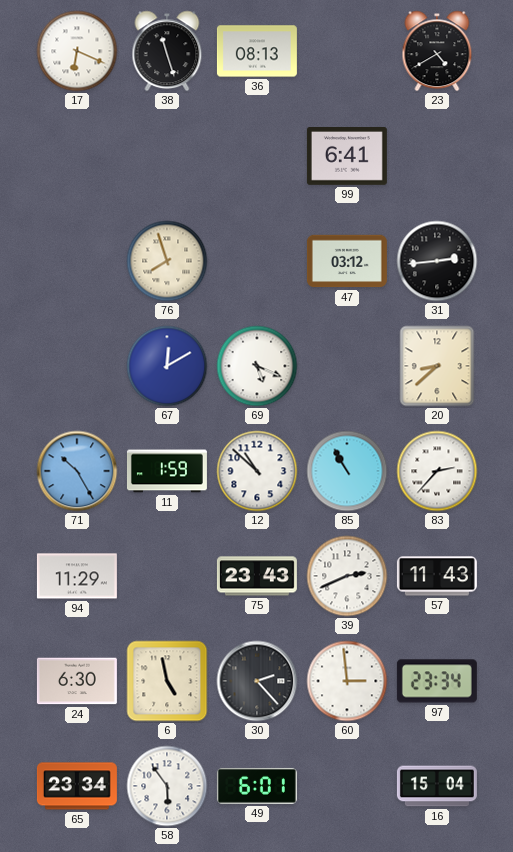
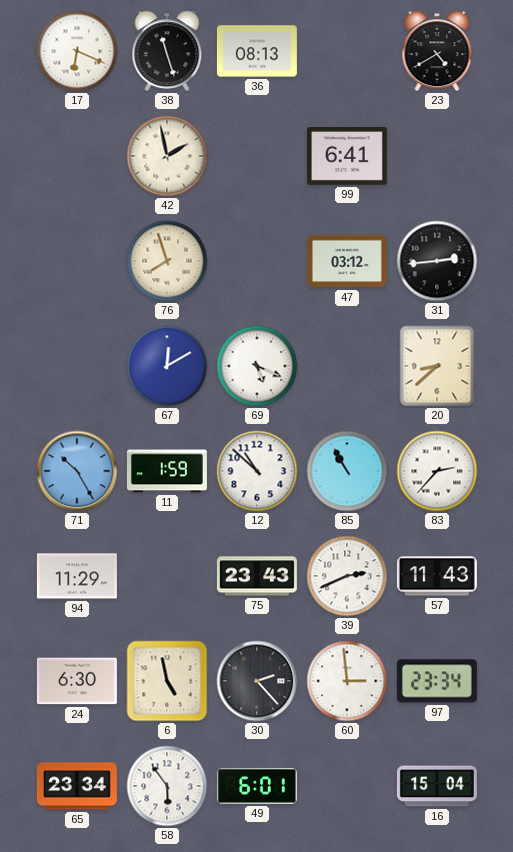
42: none -> 1:58 (167, 156)
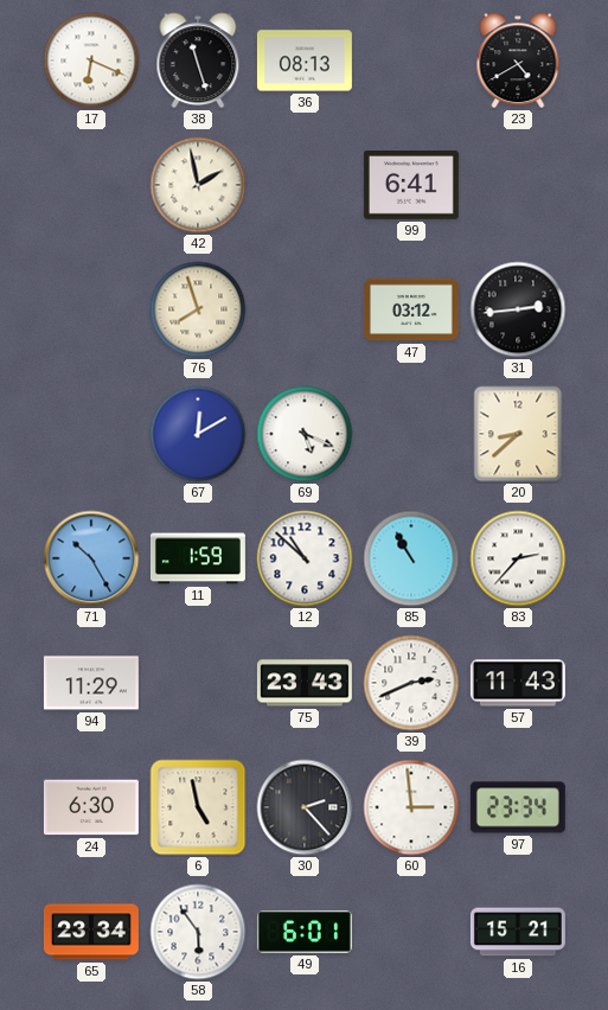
16: 15:04 -> 15:21 (518, 932)
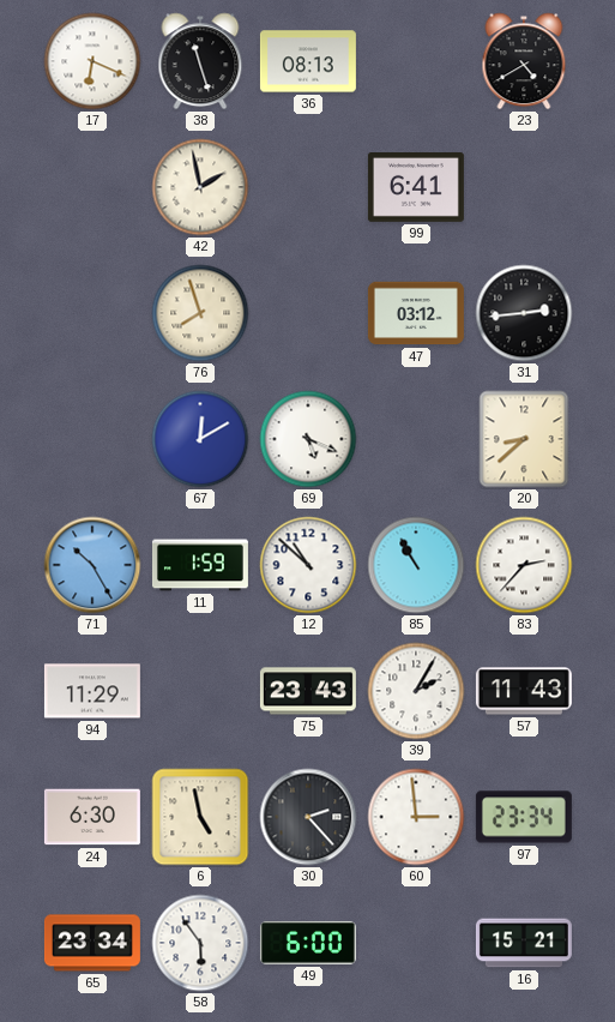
39: 2:41 -> 2:05 (416, 691)
49: 6:01 -> 6:00 (308, 943)
